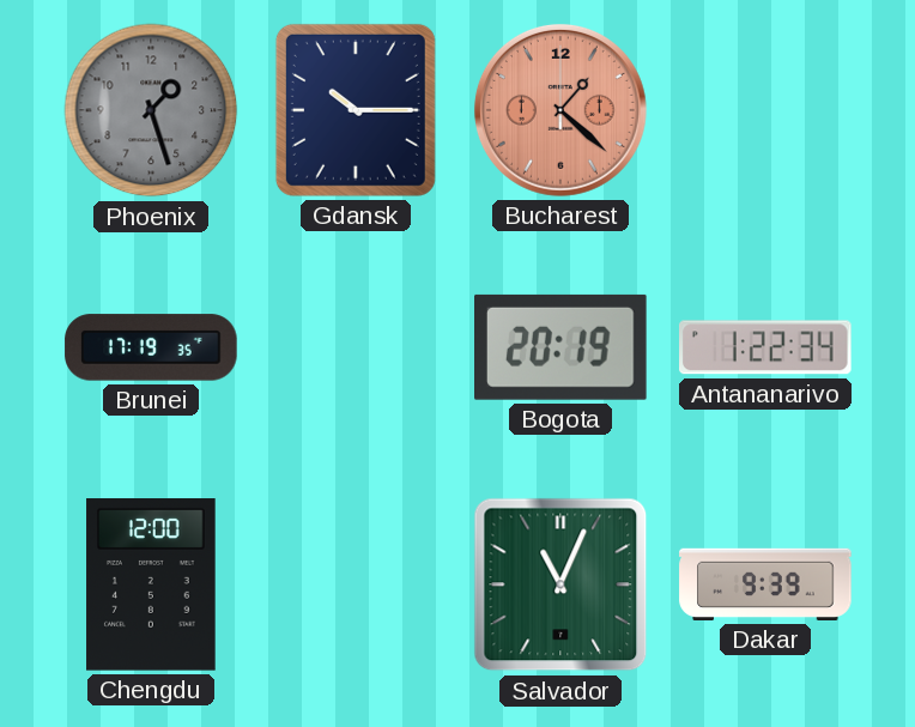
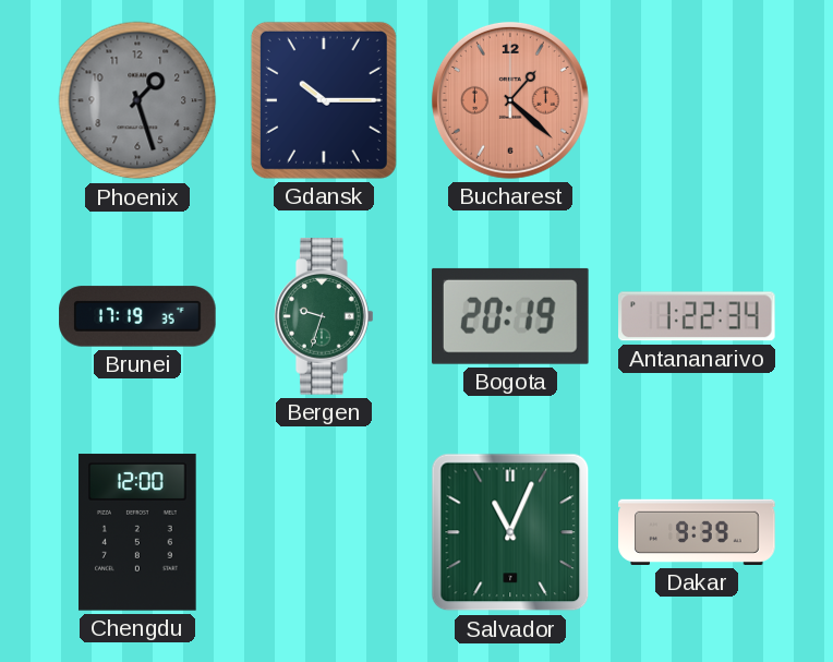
Bergen: none -> 9:33 (324, 316)
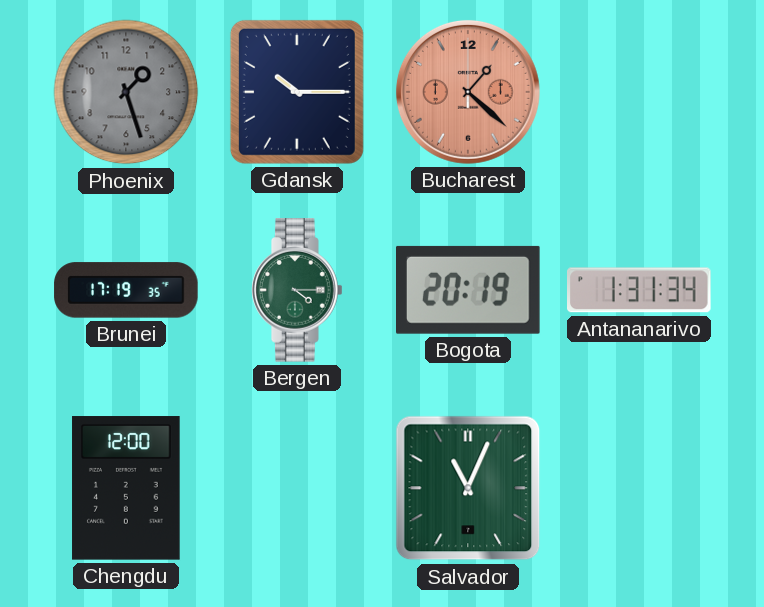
Bergen: 9:33 -> 4:15 (297, 290)
Antananarivo: 1:22 -> 1:31 (639, 290)
Dakar: 9:39 -> none (697, 532)
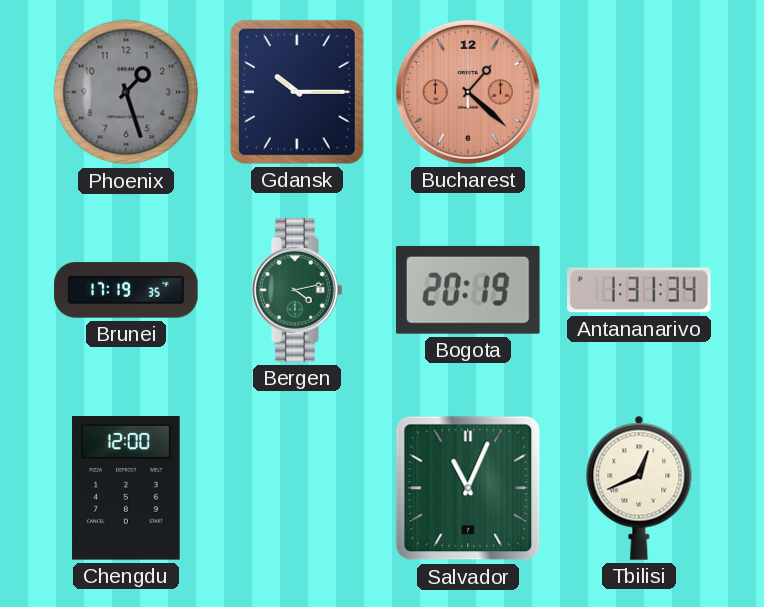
Bergen: 4:15 -> 4:13 (297, 290)
Tbilisi: none -> 12:41 (639, 488)
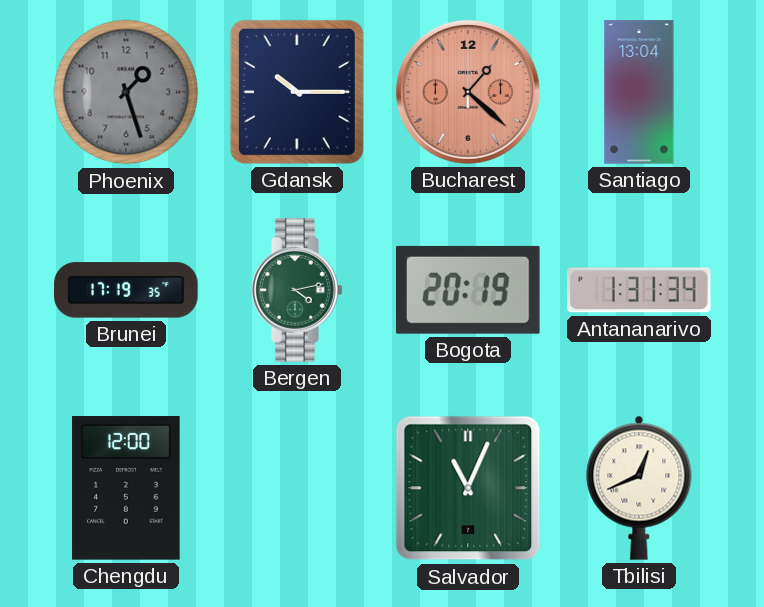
Santiago: none -> 13:04 (639, 92)
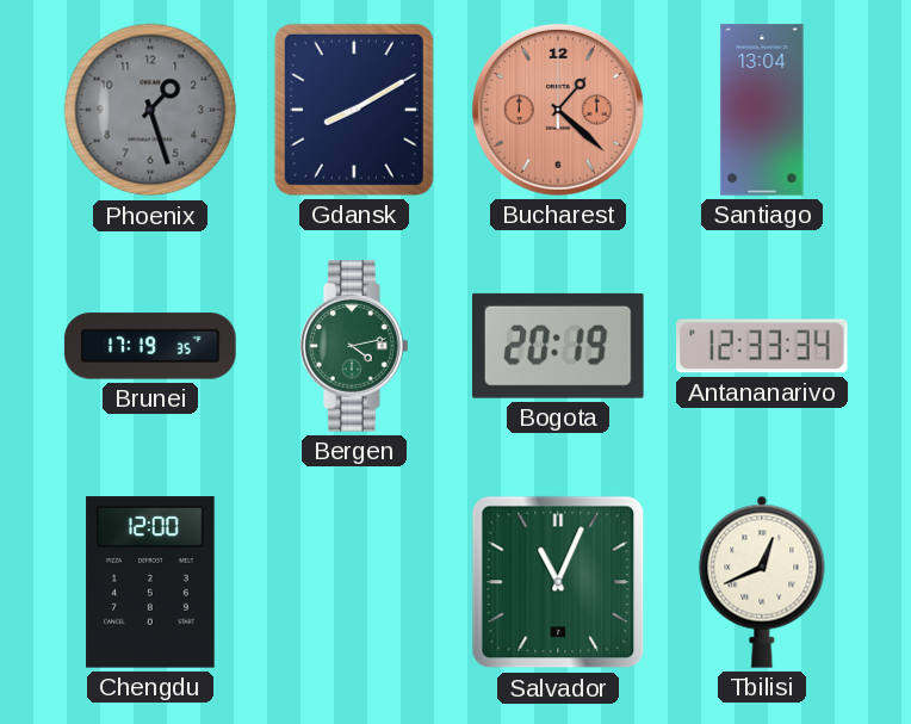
Gdansk: 10:15 -> 8:10 (354, 110)
Antananarivo: 1:31 -> 12:33 (762, 346)
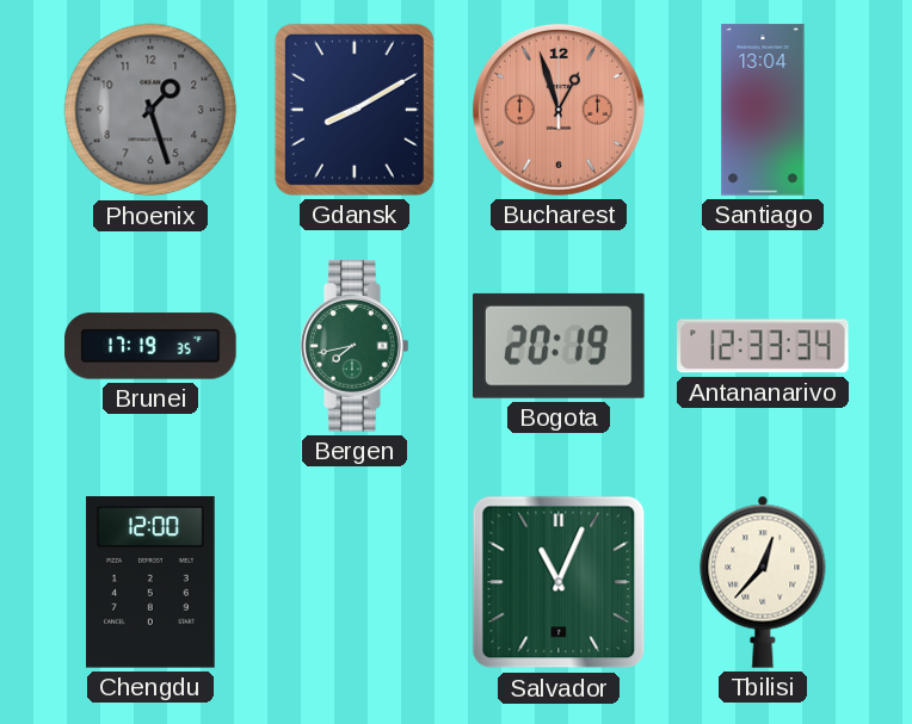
Bucharest: 1:22 -> 12:57 (559, 110)
Bergen: 4:13 -> 7:43 (355, 346)
Tbilisi: 12:41 -> 12:37 (763, 582)
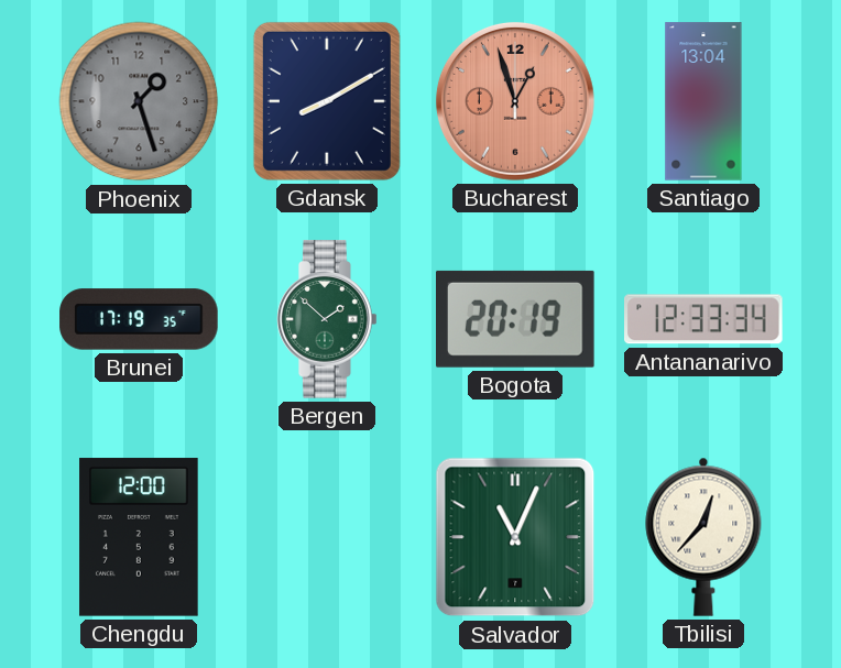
Bergen: 7:43 -> 1:52 (327, 319)
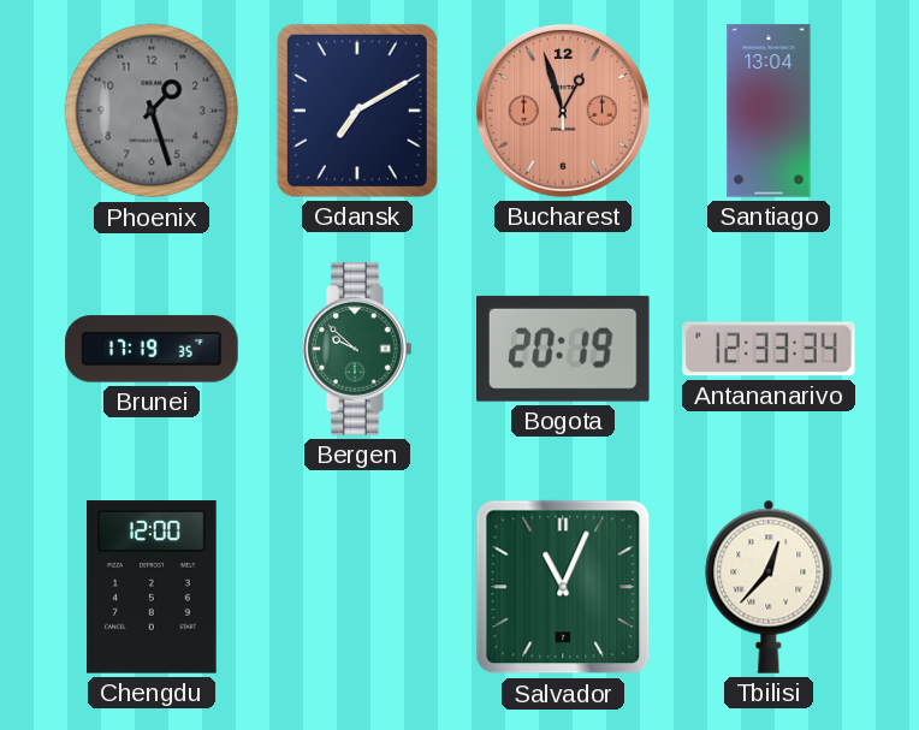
Gdansk: 8:10 -> 7:10 (357, 111)
Bergen: 1:52 -> 9:52 (357, 349)
